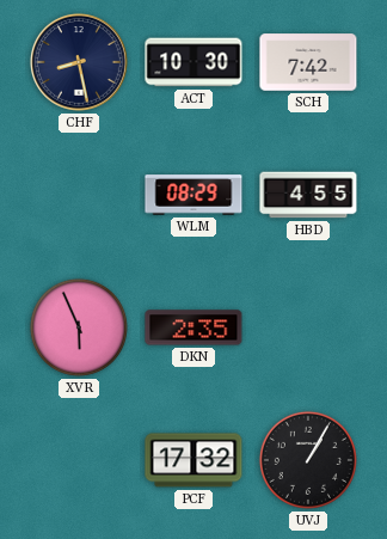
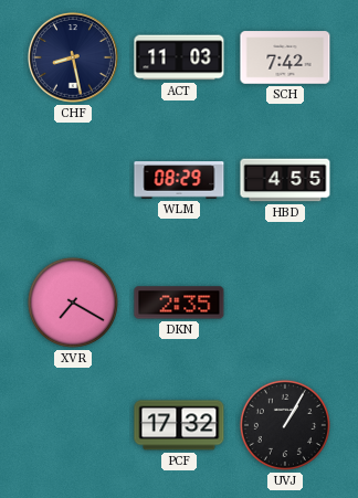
ACT: 10:30 -> 11:03 (179, 57)
XVR: 5:56 -> 7:20 (73, 303)
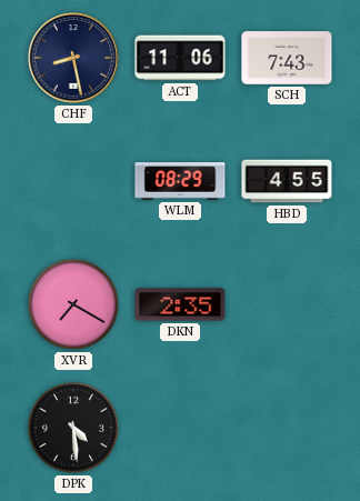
ACT: 11:03 -> 11:06 (180, 58)
SCH: 7:42 -> 7:43 (287, 58)
DPK: none -> 4:29 (73, 428)
PCF: 17:32 -> none (179, 425)
UVJ: 1:05 -> none (285, 425)
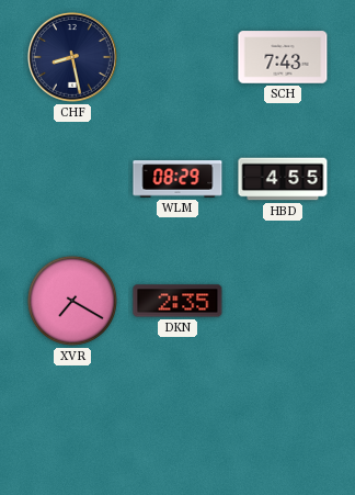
ACT: 11:06 -> none (180, 58)
DPK: 4:29 -> none (73, 428)
